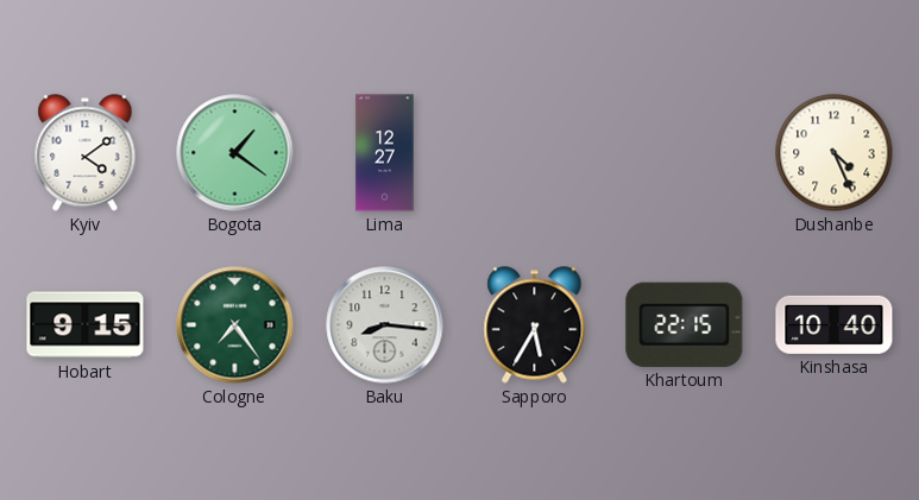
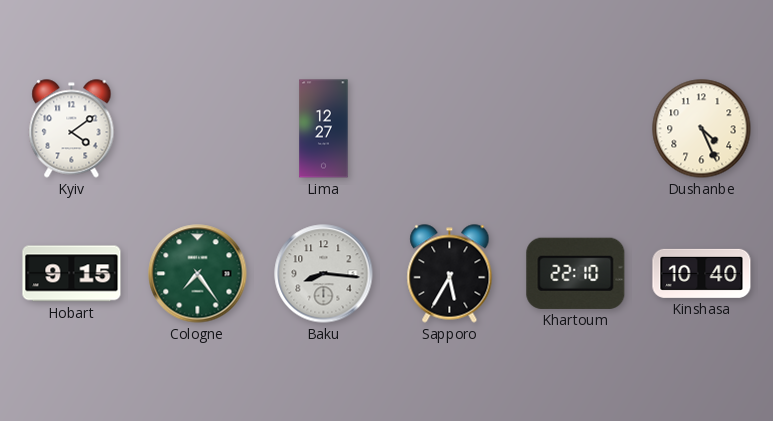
Bogota: 1:21 -> none (235, 153)
Khartoum: 22:15 -> 22:10 (576, 273)
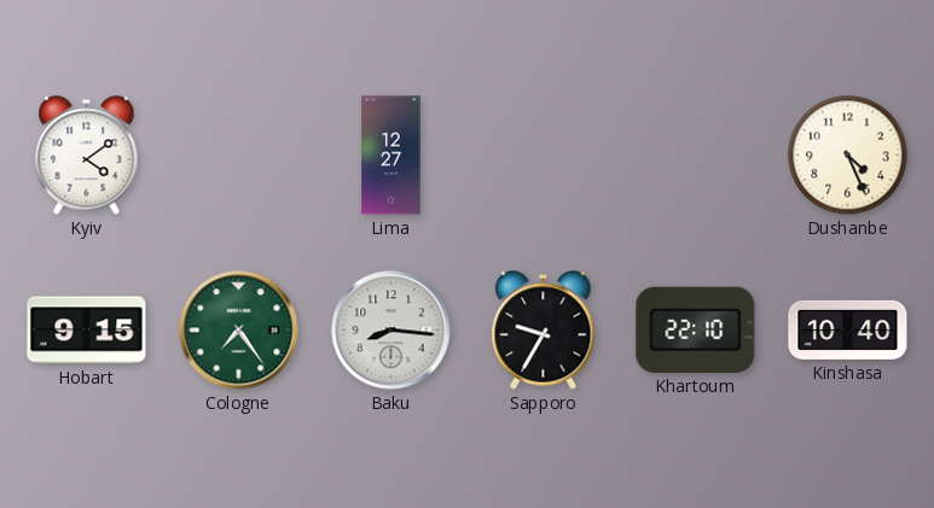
Sapporo: 5:35 -> 9:35 (544, 331)
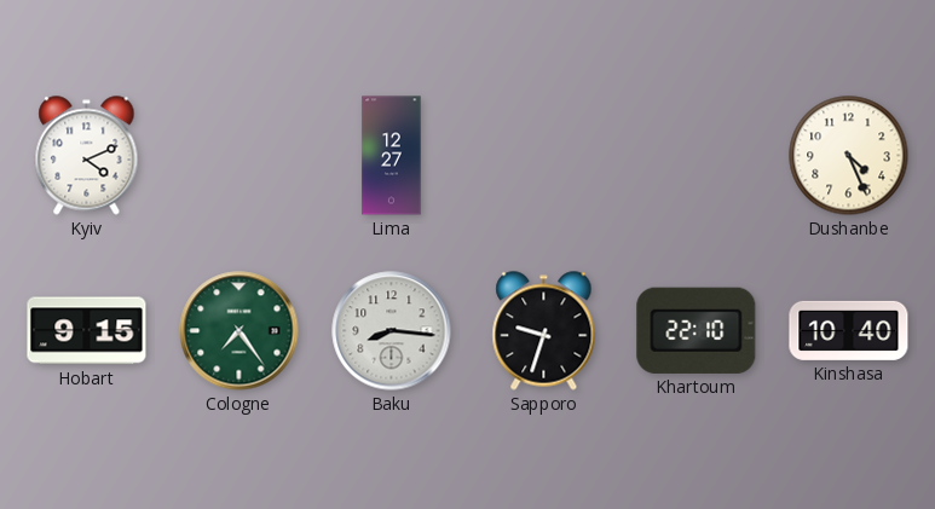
Kyiv: 4:09 -> 4:11 (87, 156)
Sapporo: 9:35 -> 9:33 (544, 331)
